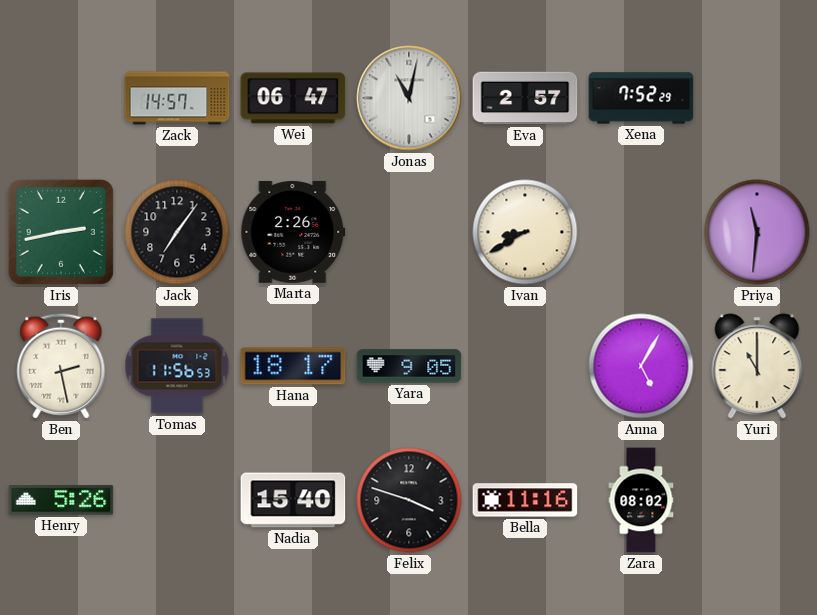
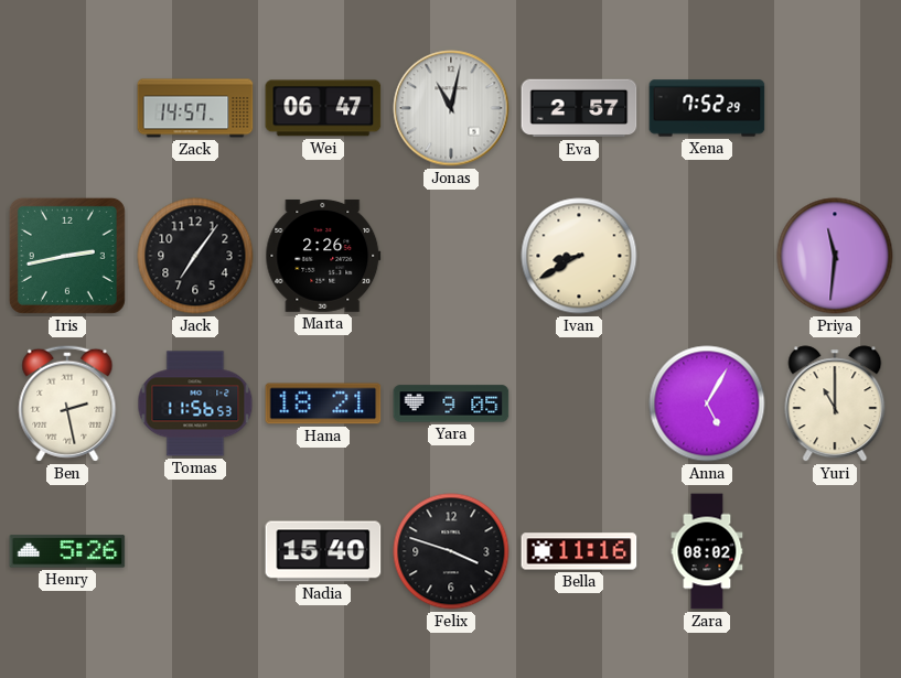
Hana: 18:17 -> 18:21 (323, 403)
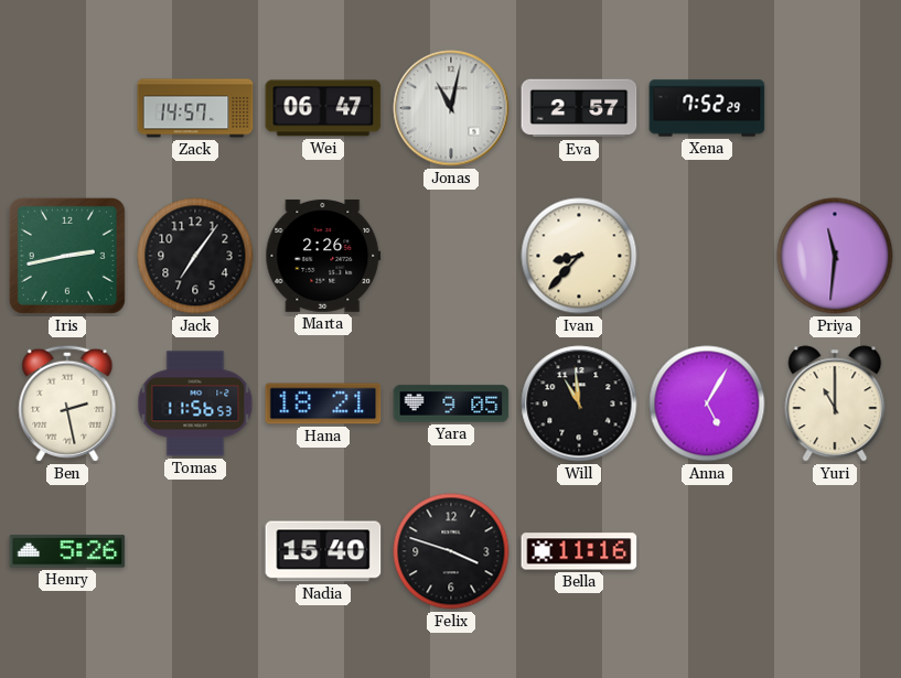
Ivan: 8:40 -> 8:37 (579, 256)
Will: none -> 10:59 (579, 403)
Zara: 08:02 -> none (707, 551)
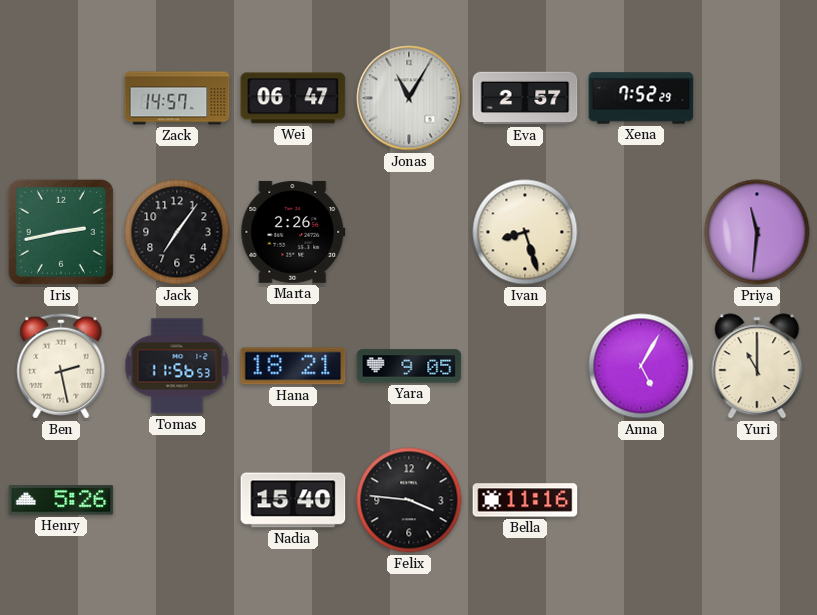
Jonas: 11:02 -> 11:05 (409, 98)
Ivan: 8:37 -> 8:27 (525, 232)
Will: 10:59 -> none (579, 403)
Felix: 3:48 -> 3:46 (409, 500)
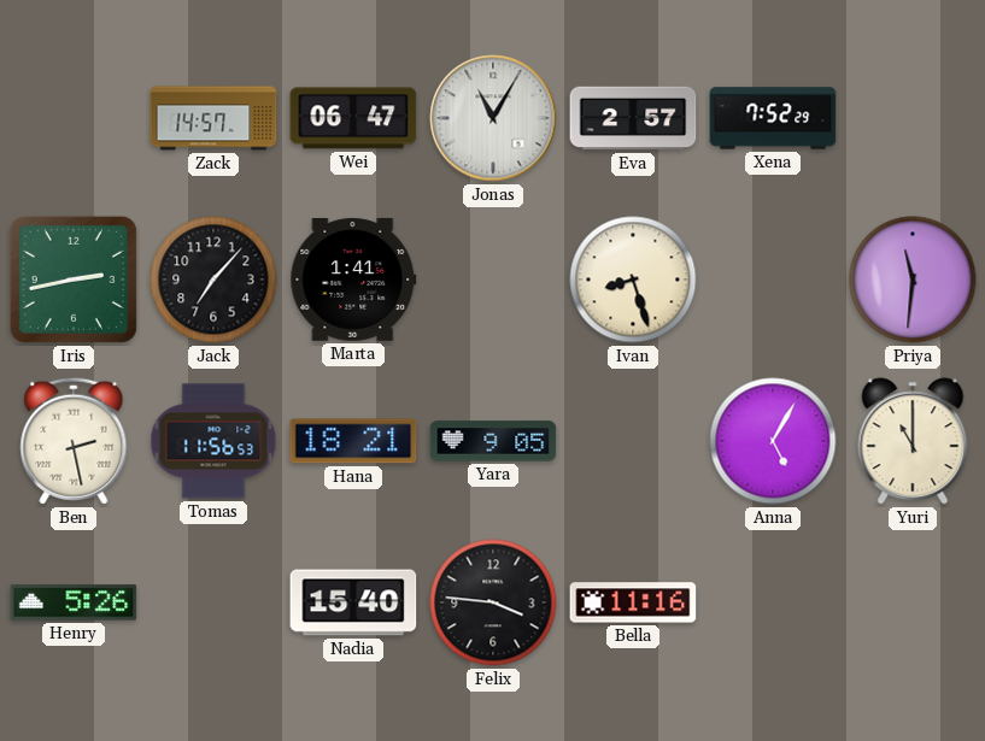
Jack: 7:06 -> 7:07 (213, 280)
Marta: 2:26 -> 1:41 (353, 280)
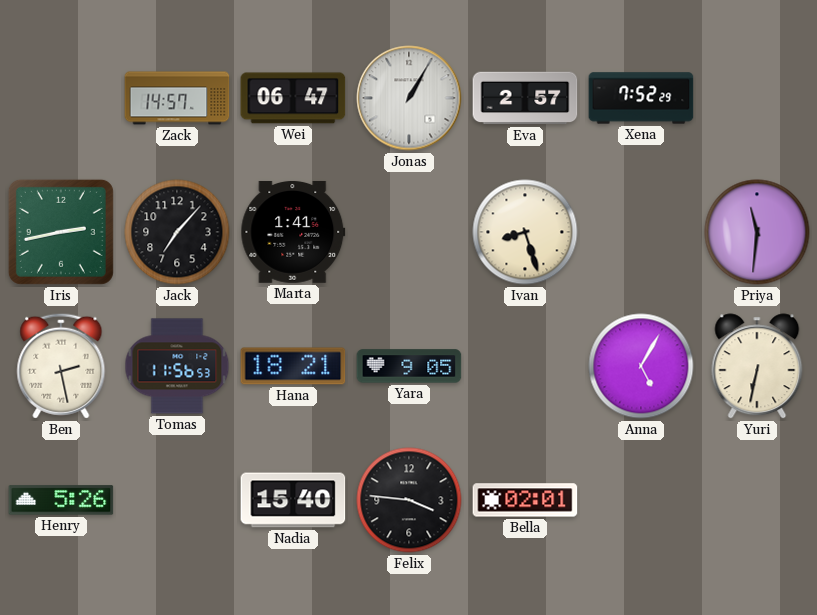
Jonas: 11:05 -> 1:05 (409, 98)
Yuri: 11:00 -> 6:32 (757, 366)
Bella: 11:16 -> 02:01 (525, 500)
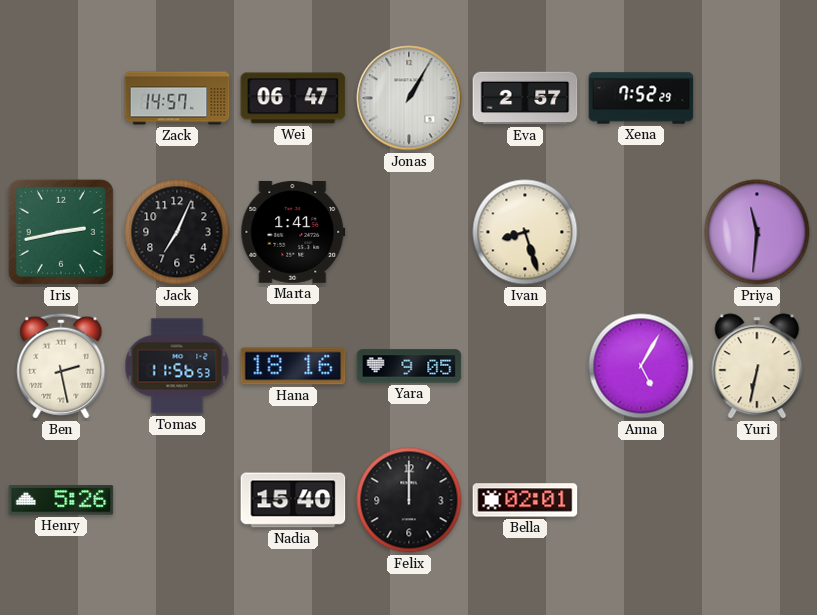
Jack: 7:07 -> 7:04 (177, 232)
Hana: 18:21 -> 18:16 (293, 366)
Felix: 3:46 -> 12:00 (409, 500)
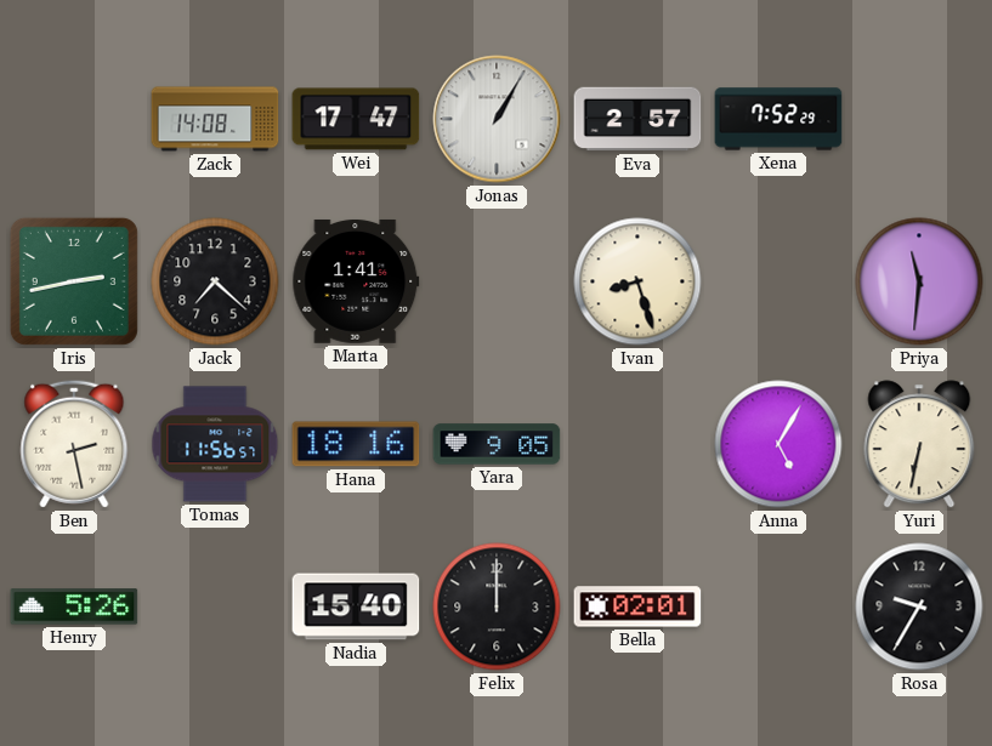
Zack: 14:57 -> 14:08 (215, 119)
Wei: 06:47 -> 17:47 (356, 119)
Jack: 7:04 -> 7:22 (215, 281)
Tomas: 11:56:53 -> 11:56:57 (215, 444)
Rosa: none -> 9:35 (919, 607)
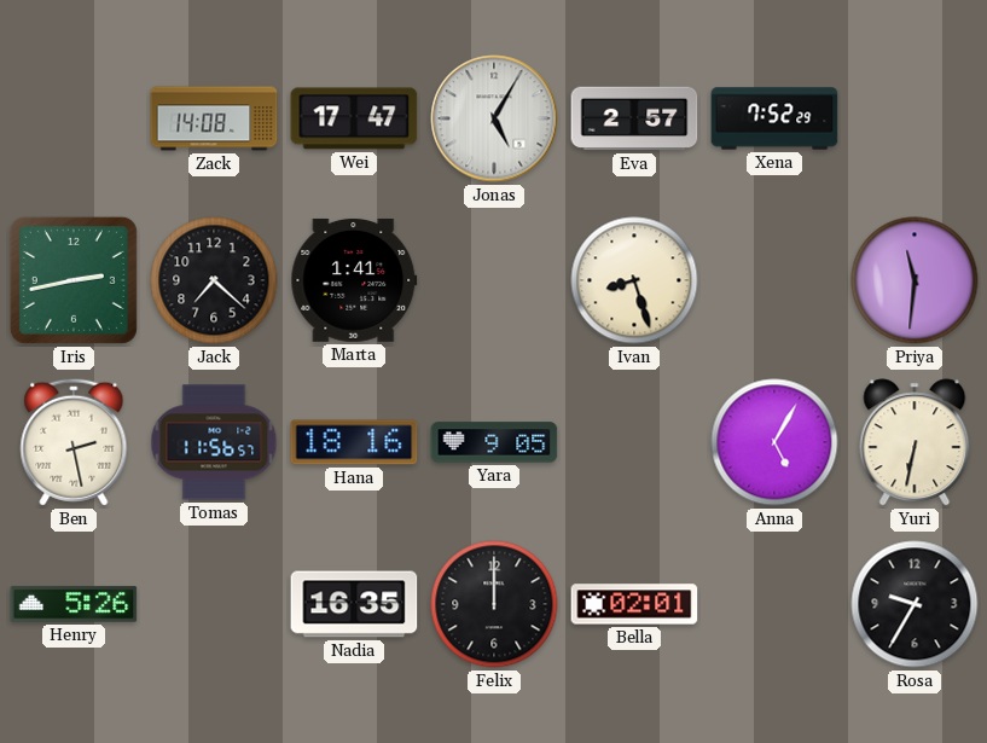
Jonas: 1:05 -> 5:05 (494, 118)
Nadia: 15:40 -> 16:35 (354, 604)
